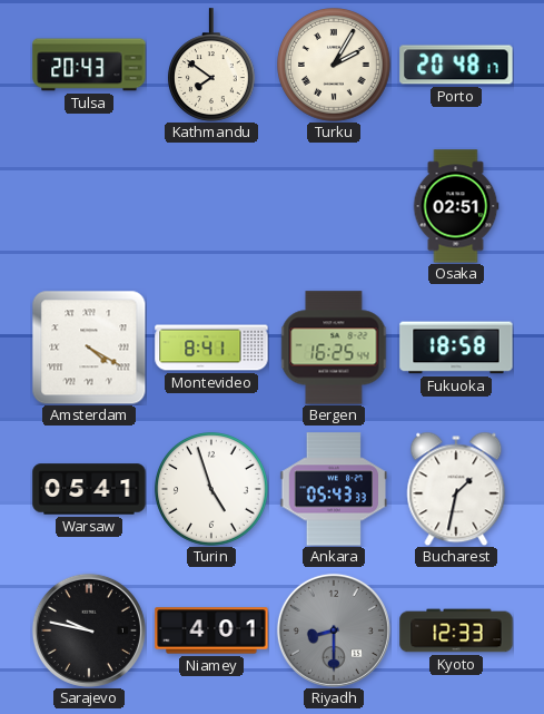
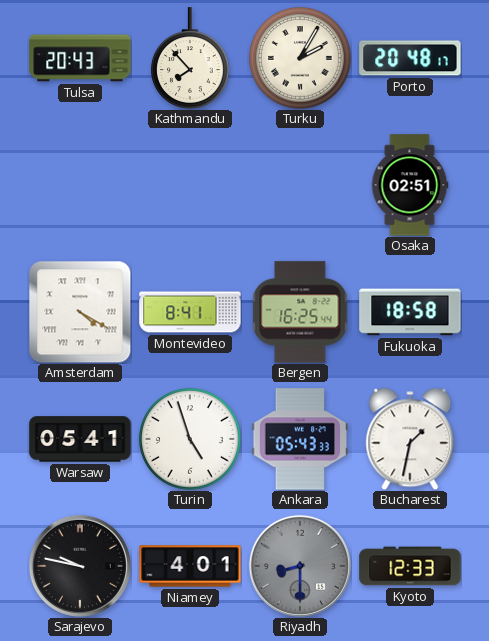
Kathmandu: 7:51 -> 7:53 (190, 58)
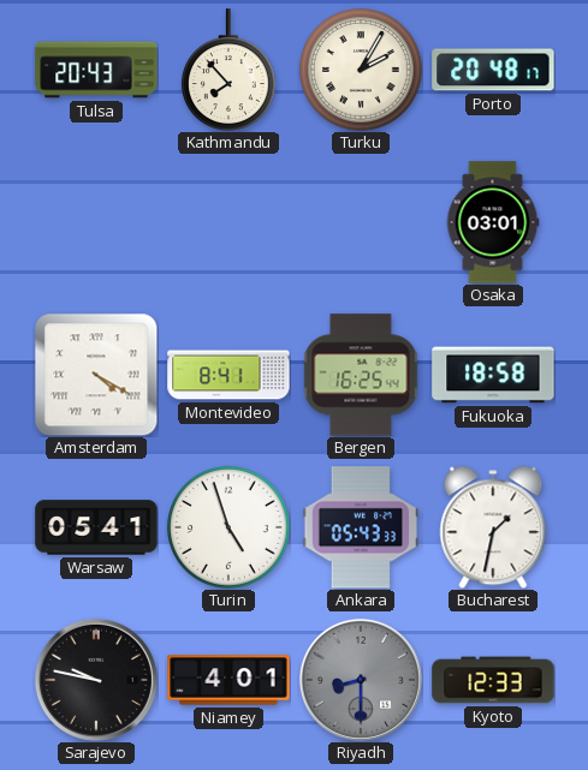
Osaka: 02:51 -> 03:01 (493, 222)
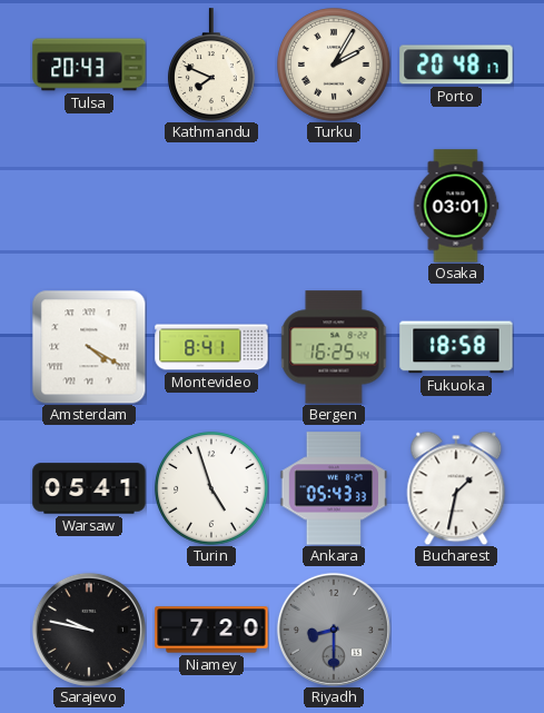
Kathmandu: 7:53 -> 7:49 (211, 65)
Niamey: 4:01 -> 7:20 (211, 630)
Kyoto: 12:33 -> none (493, 680)
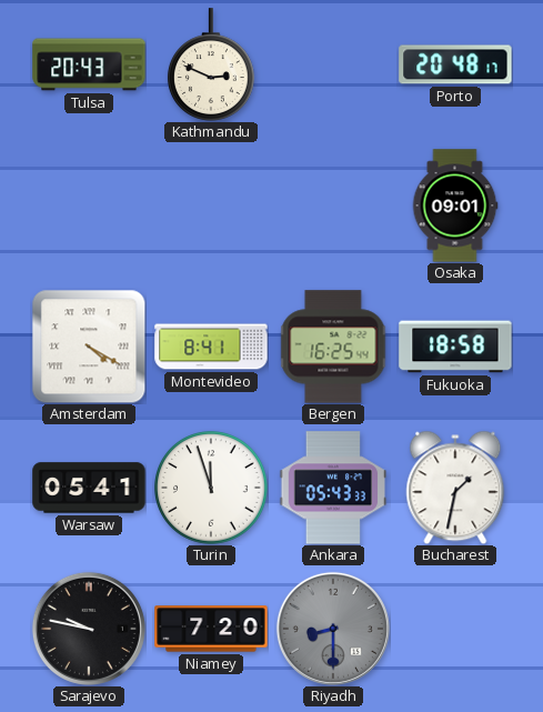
Kathmandu: 7:49 -> 2:49 (211, 64)
Turku: 2:05 -> none (335, 66)
Osaka: 03:01 -> 09:01 (455, 205)
Turin: 4:57 -> 11:57 (212, 489)
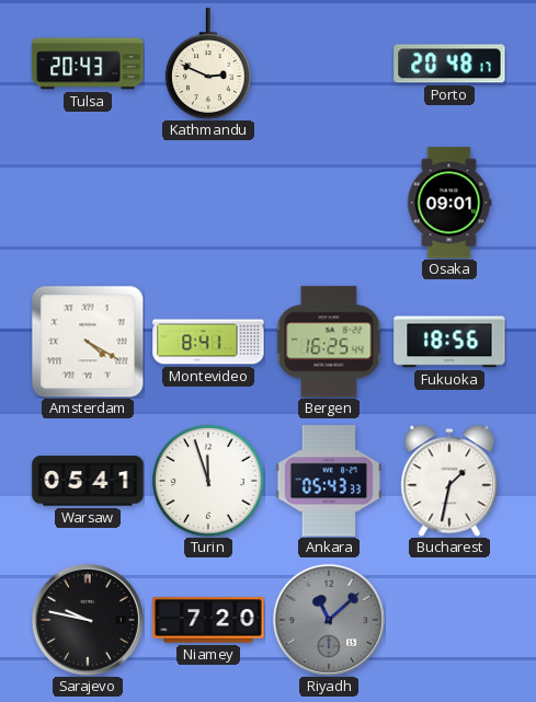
Fukuoka: 18:58 -> 18:56 (449, 342)
Riyadh: 8:30 -> 11:08 (329, 620)
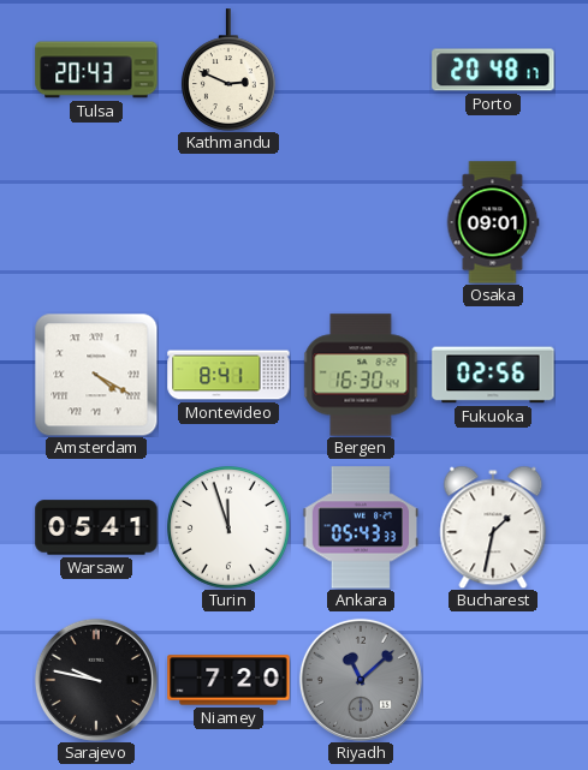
Bergen: 16:25 -> 16:30 (361, 375)
Fukuoka: 18:56 -> 02:56 (493, 375)
